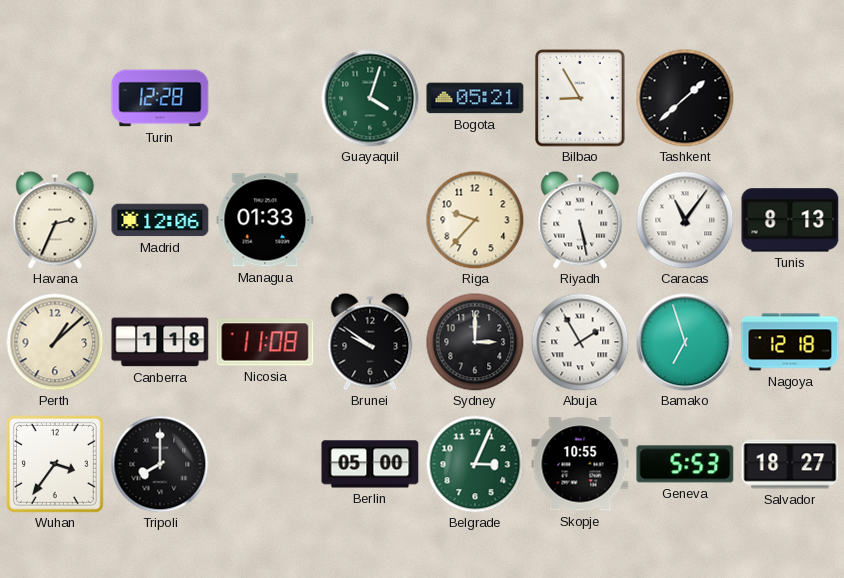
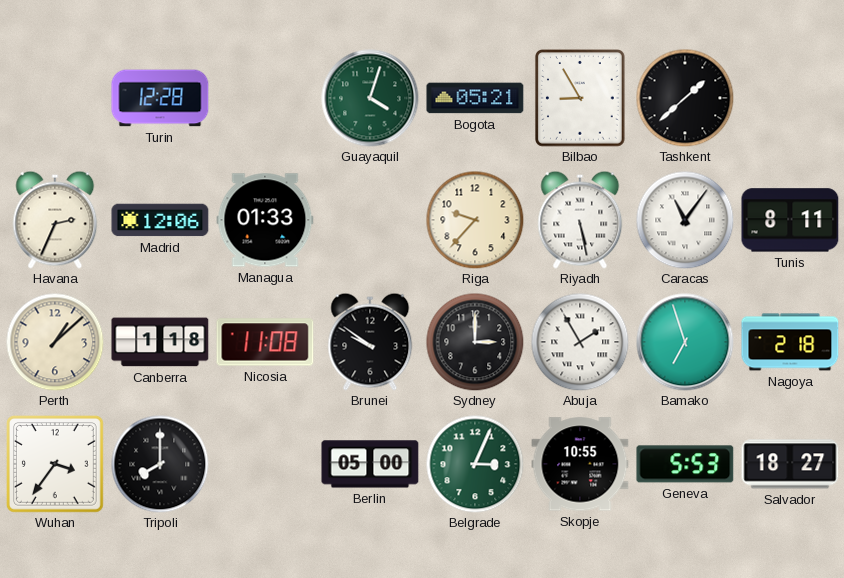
Tunis: 8:13 -> 8:11 (790, 220)
Nagoya: 12:18 -> 2:18 (790, 342)
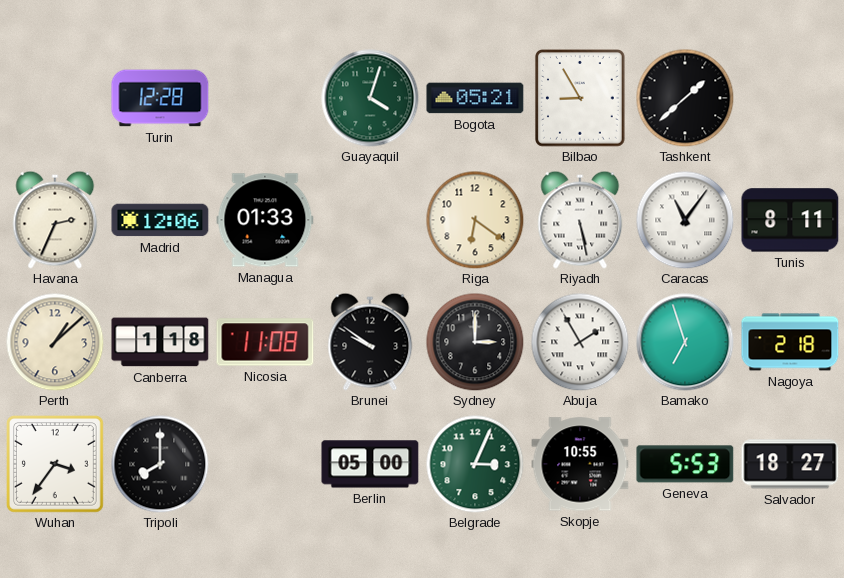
Riga: 9:37 -> 6:21 (475, 220)
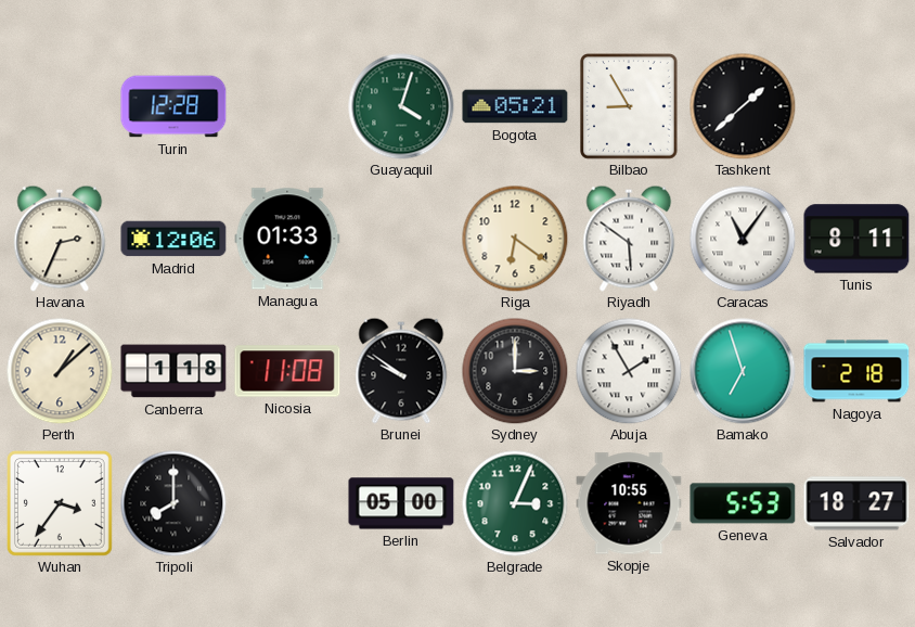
Riyadh: 5:28 -> 5:51 (629, 239)
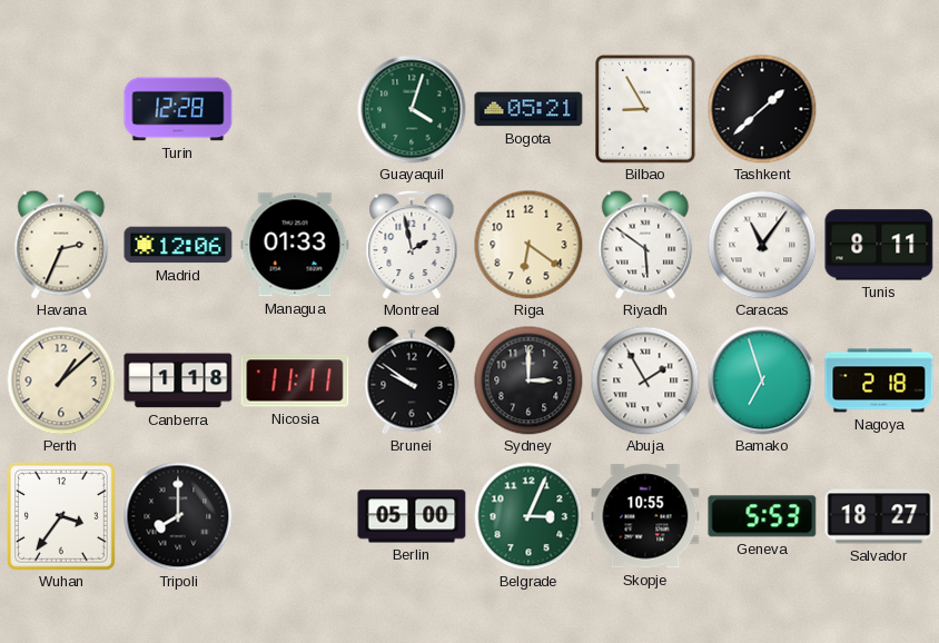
Montreal: none -> 1:58 (412, 245)
Nicosia: 11:08 -> 11:11 (295, 380)
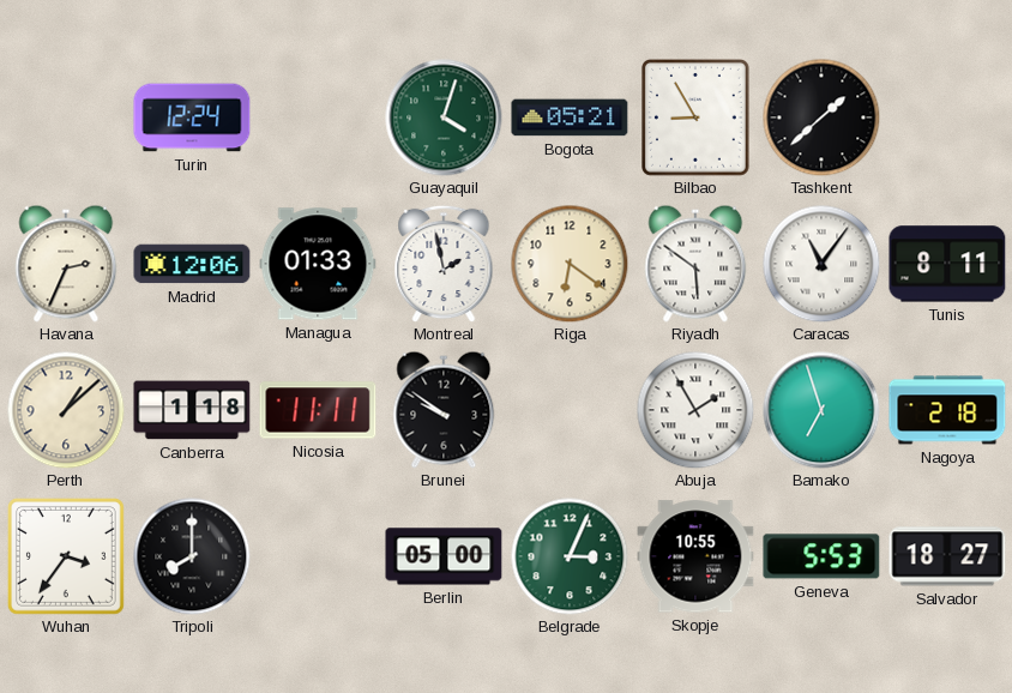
Turin: 12:28 -> 12:24 (192, 117)
Sydney: 3:00 -> none (528, 380)
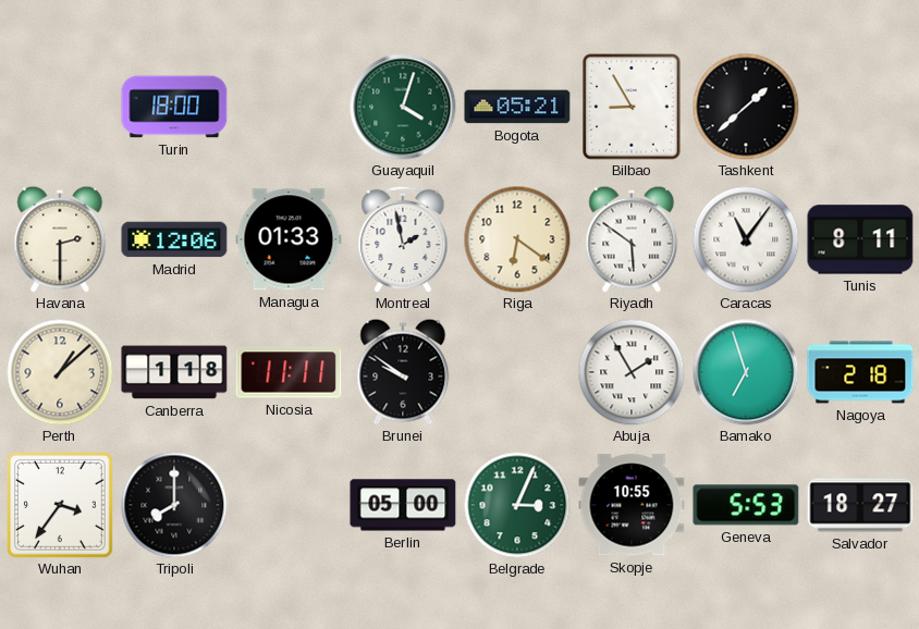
Turin: 12:24 -> 18:00 (174, 107)
Havana: 2:34 -> 2:30 (60, 239)
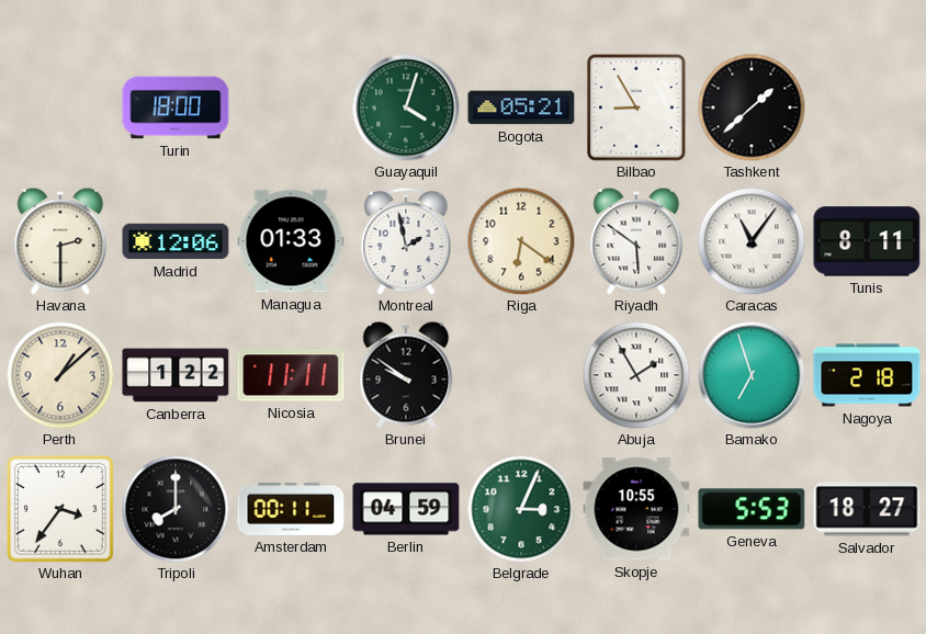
Canberra: 1:18 -> 1:22 (176, 375)
Amsterdam: none -> 00:11 (291, 509)
Berlin: 05:00 -> 04:59 (406, 509)
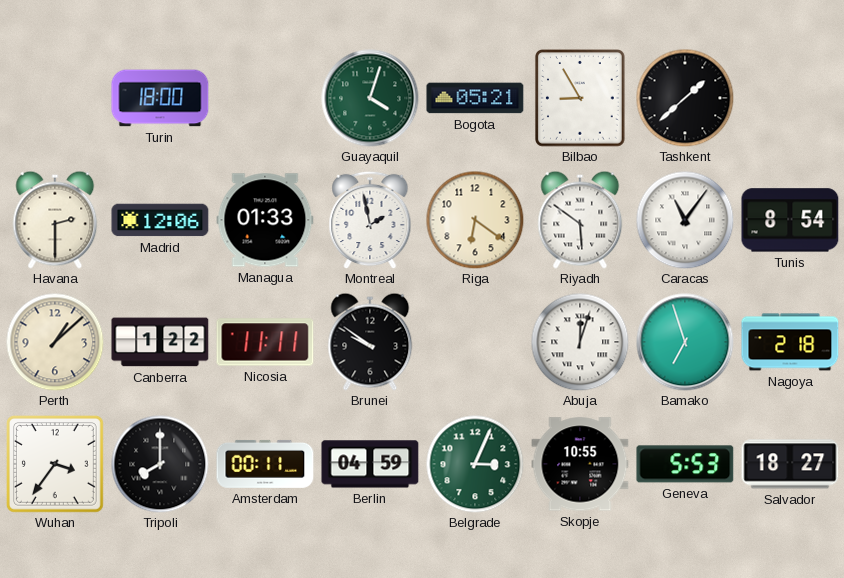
Tunis: 8:11 -> 8:54 (790, 220)
Abuja: 1:55 -> 12:03 (580, 342)
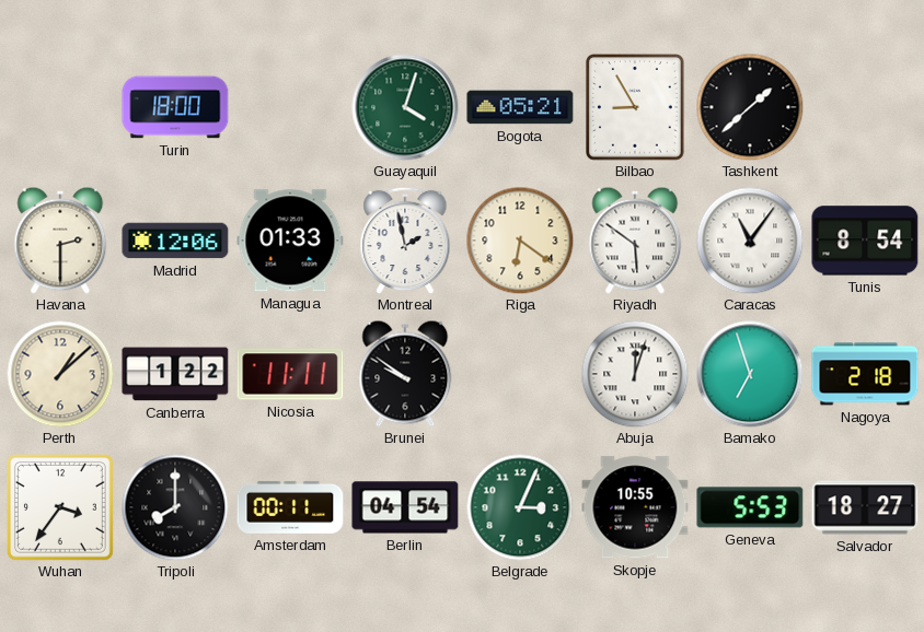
Berlin: 04:59 -> 04:54 (405, 507)
